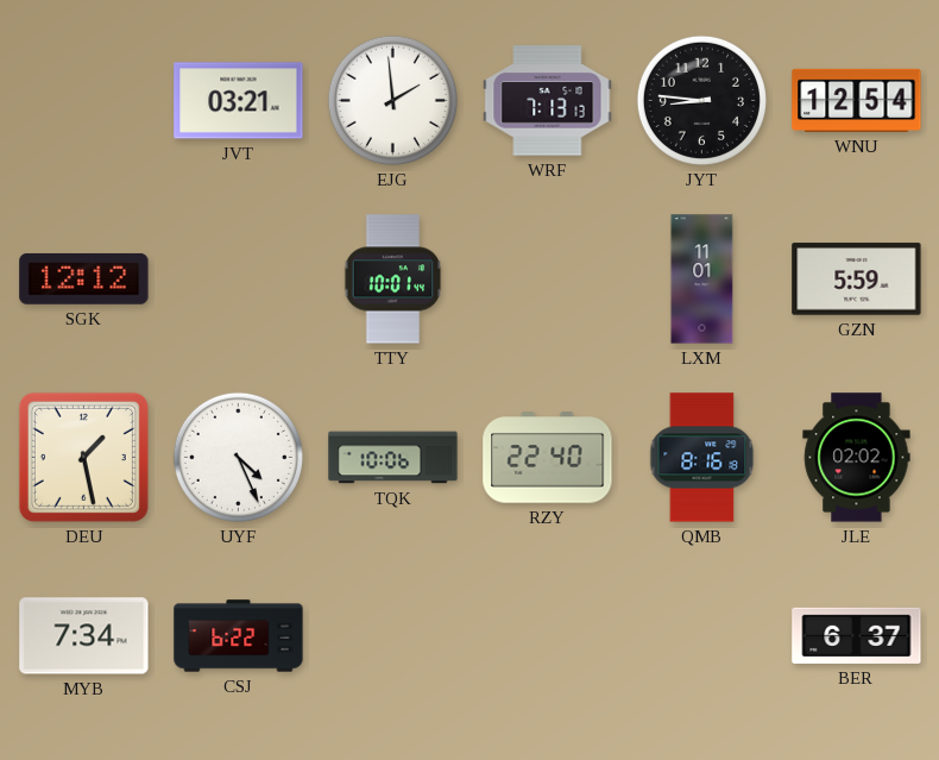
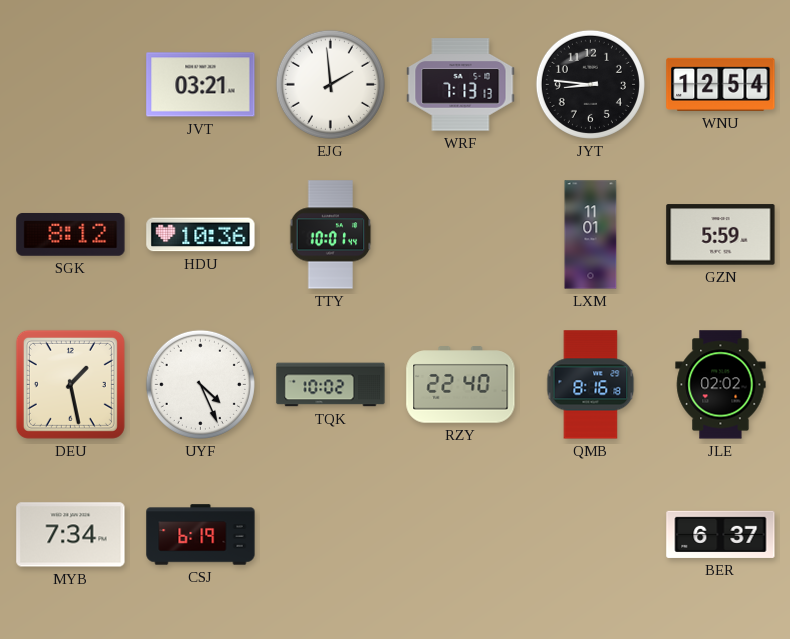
SGK: 12:12 -> 8:12 (71, 235)
HDU: none -> 10:36 (201, 235)
TQK: 10:06 -> 10:02 (331, 385)
CSJ: 6:22 -> 6:19 (201, 535)
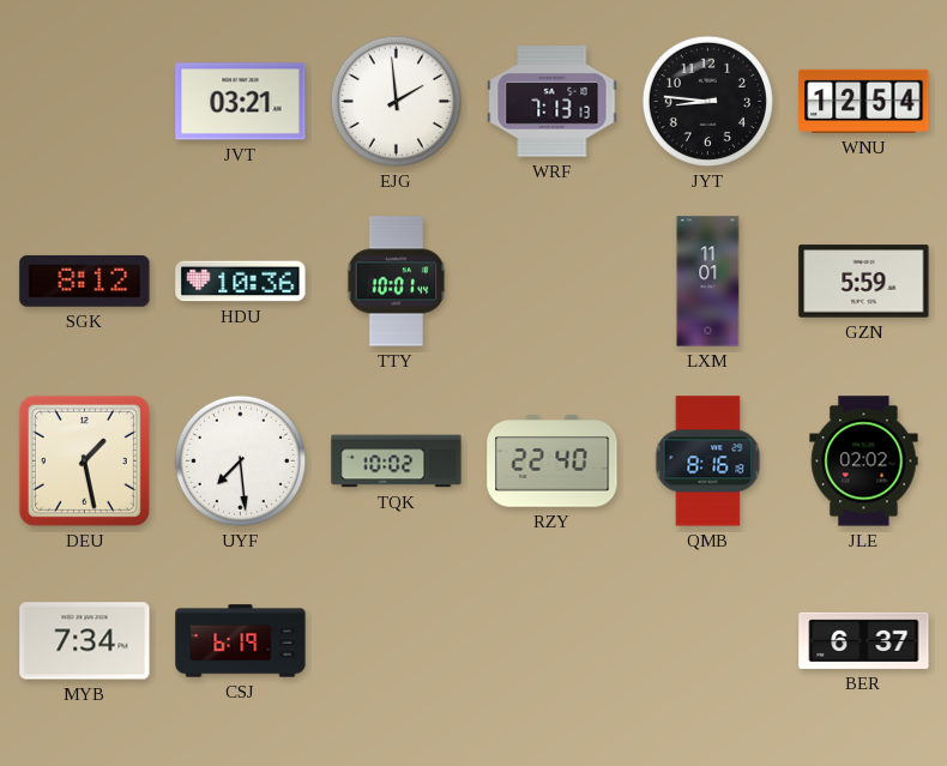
UYF: 4:26 -> 7:29 (240, 460)
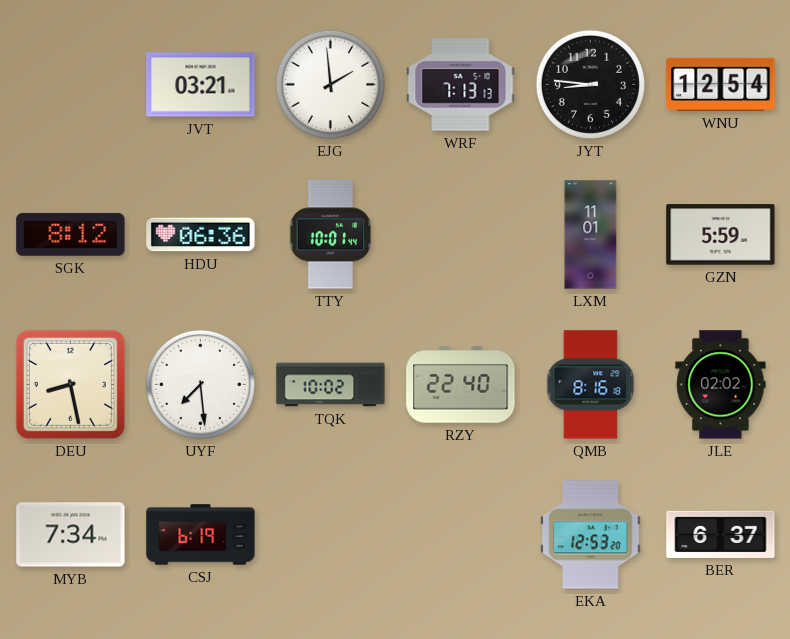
HDU: 10:36 -> 06:36 (201, 235)
DEU: 1:28 -> 8:28 (70, 384)
EKA: none -> 12:53 (591, 535)
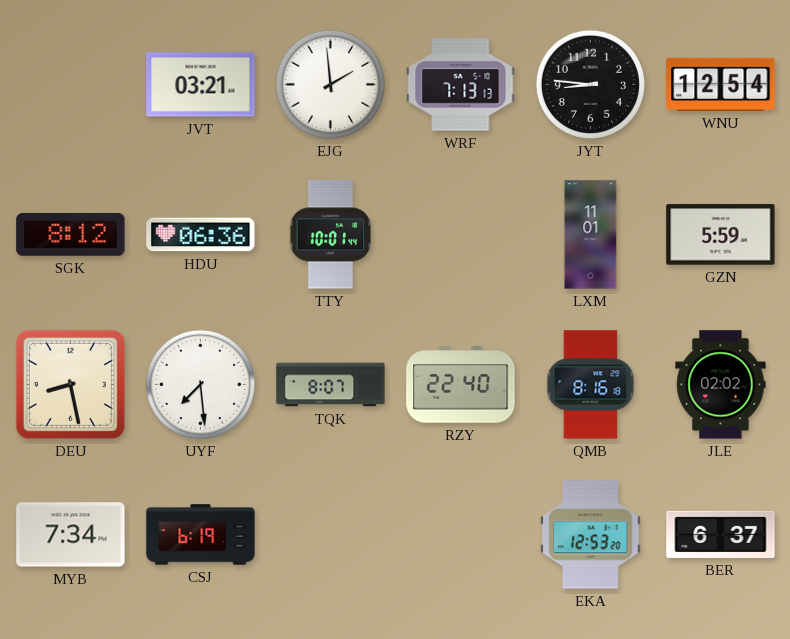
TQK: 10:02 -> 8:07 (331, 385)
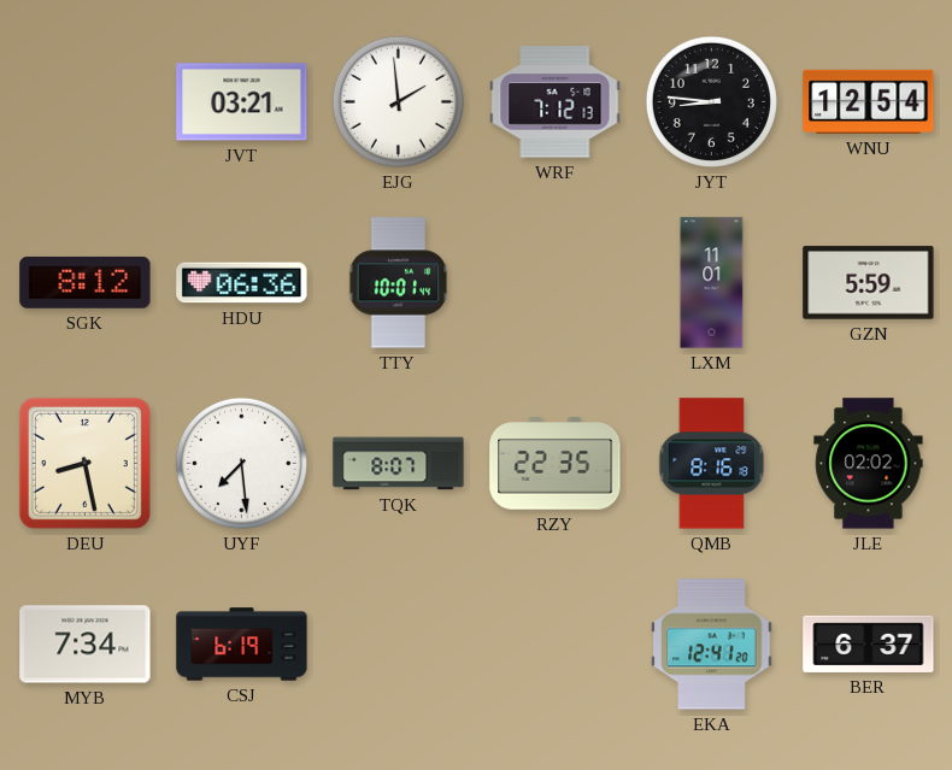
WRF: 7:13 -> 7:12 (556, 102)
RZY: 22:40 -> 22:35 (556, 464)
EKA: 12:53 -> 12:41 (712, 645)
